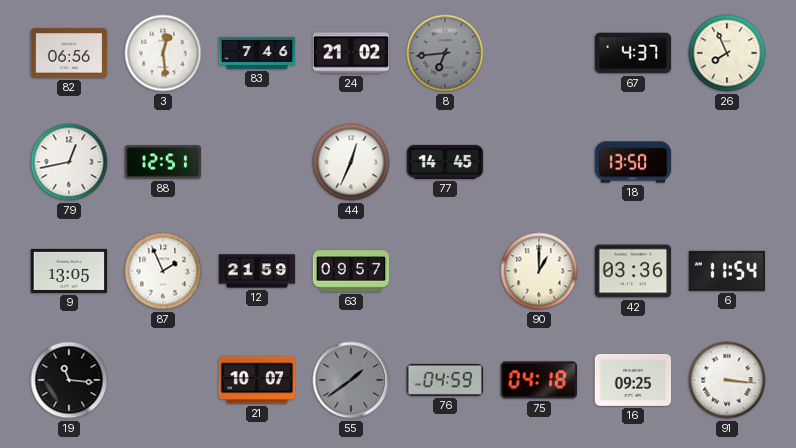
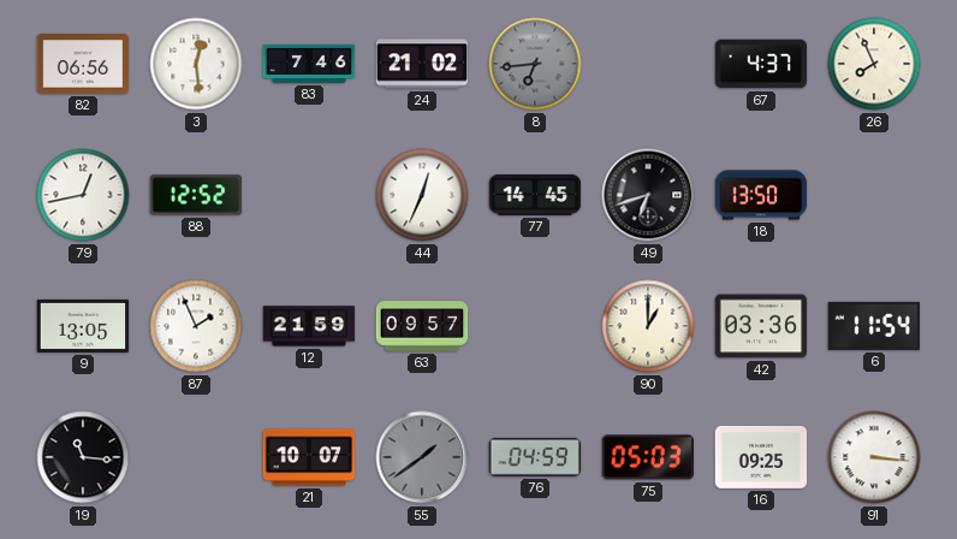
88: 12:51 -> 12:52 (196, 195)
49: none -> 6:42 (648, 195)
75: 04:18 -> 05:03 (647, 457)
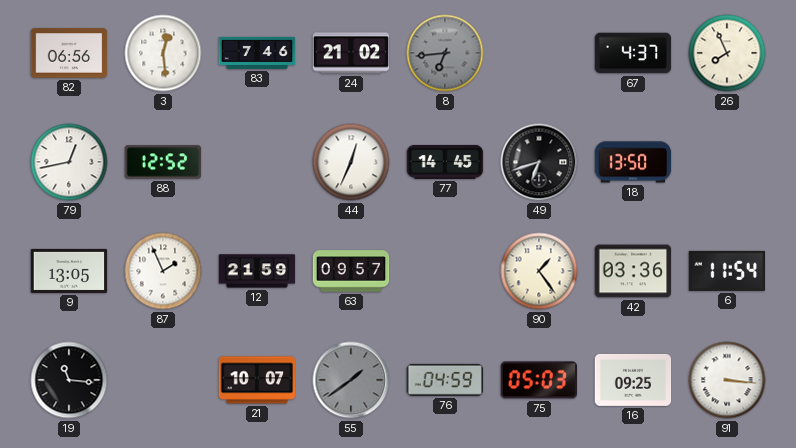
90: 1:00 -> 1:24 (539, 271)
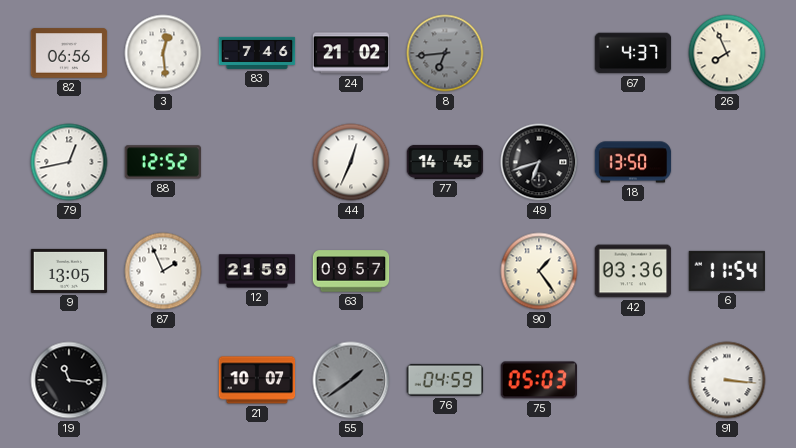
16: 09:25 -> none (633, 380)
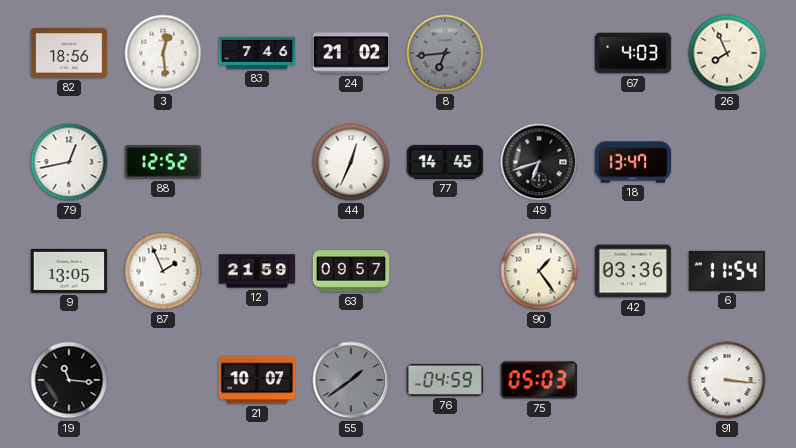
82: 06:56 -> 18:56 (69, 53)
67: 4:37 -> 4:03 (633, 53)
18: 13:50 -> 13:47 (633, 162)
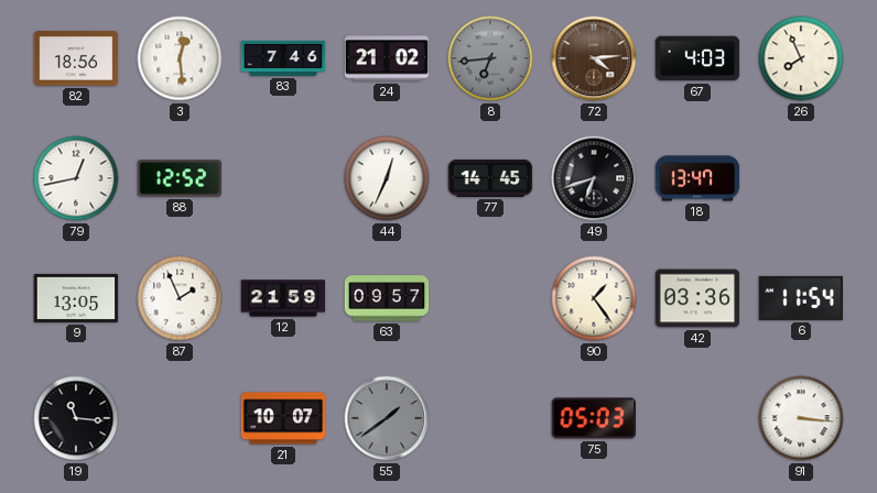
72: none -> 4:14 (594, 58)
76: 04:59 -> none (445, 380)
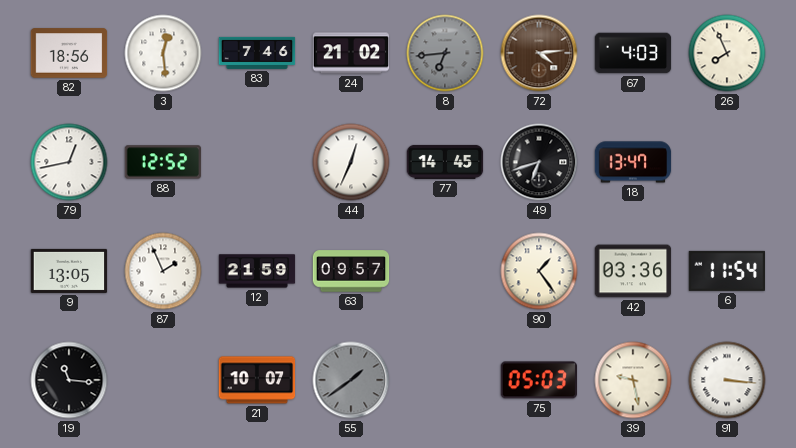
39: none -> 9:28 (633, 380)
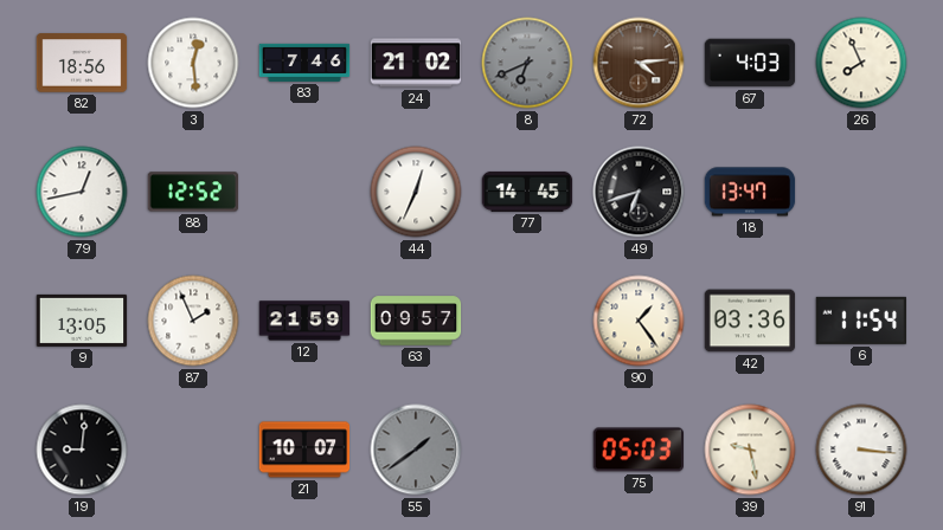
8: 6:44 -> 6:41 (527, 63)
19: 11:16 -> 9:01 (82, 450)
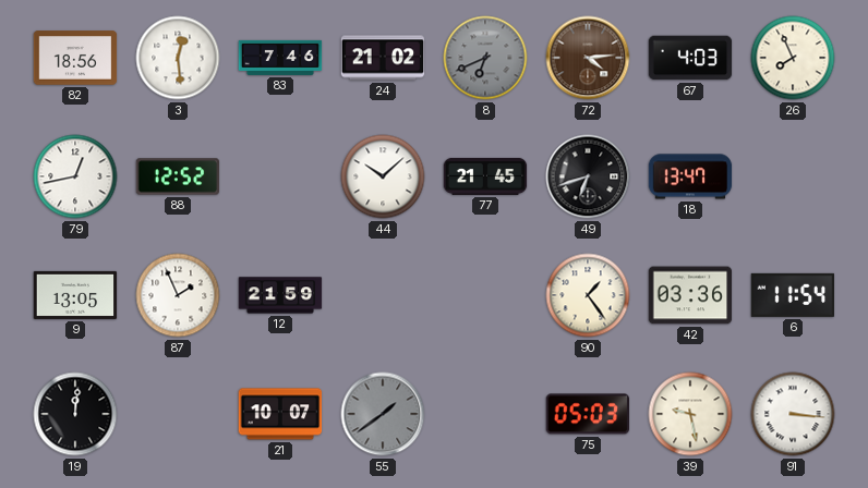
44: 12:34 -> 10:08 (383, 176)
77: 14:45 -> 21:45 (485, 176)
63: 09:57 -> none (416, 321)
19: 9:01 -> 12:01 (75, 414)
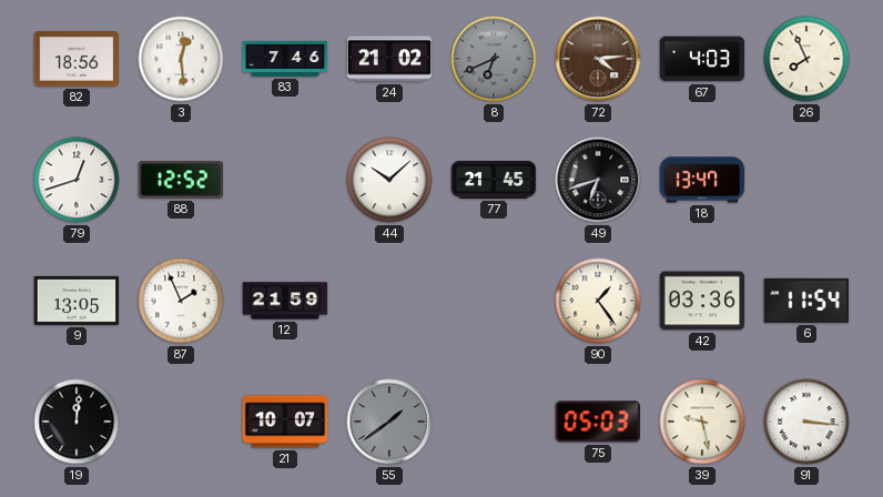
79: 12:43 -> 12:42 (77, 180)
